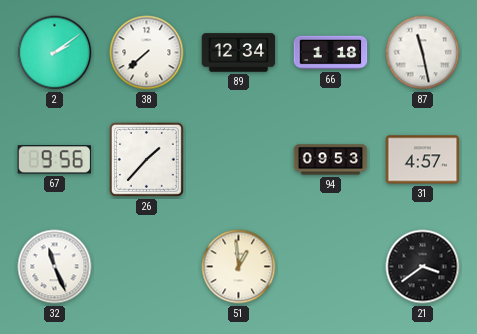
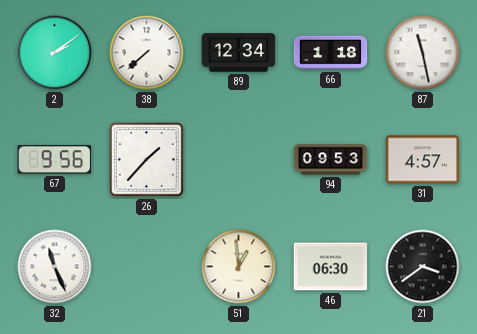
46: none -> 06:30 (331, 267)
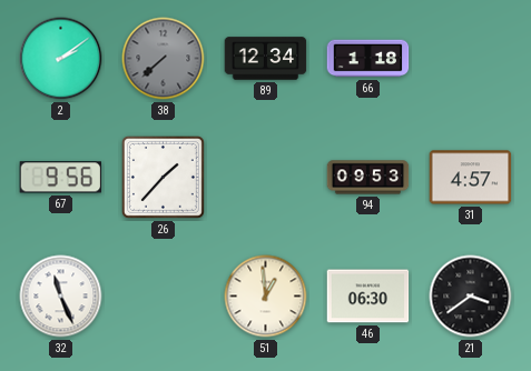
38 dial: white -> grey (164, 59)
87: 11:28 -> none (423, 53)
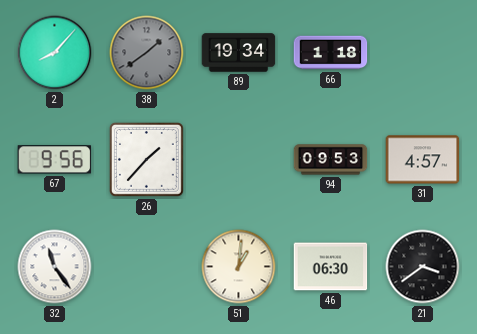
2: 2:09 -> 8:07 (55, 53)
38: 7:38 -> 1:39 (147, 53)
89: 12:34 -> 19:34 (239, 53)
32: 11:26 -> 11:24 (55, 267)
51: 12:59 -> 1:01 (239, 267)
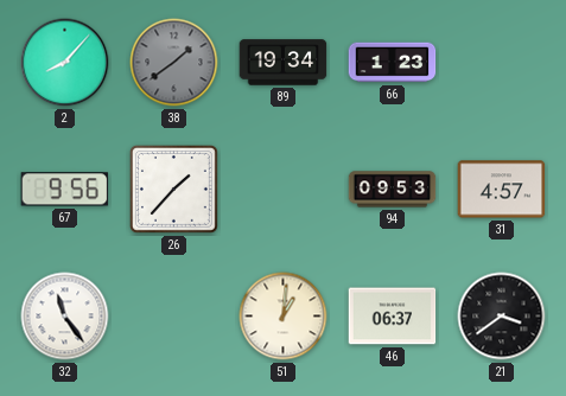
66: 1:18 -> 1:23 (393, 63)
46: 06:30 -> 06:37 (393, 317)
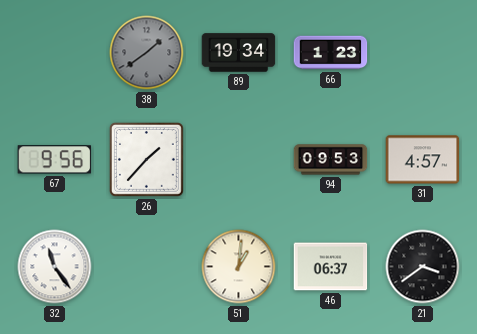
2: 8:07 -> none (65, 63)
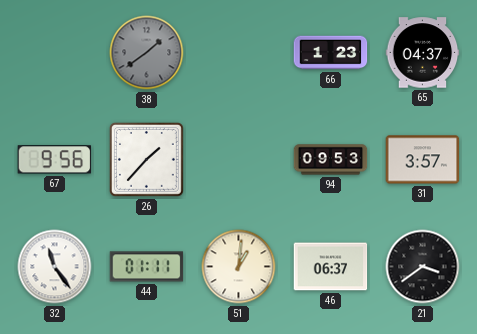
89: 19:34 -> none (239, 53)
65: none -> 04:37 (423, 53)
31: 4:57 -> 3:57 (423, 160)
44: none -> 01:11 (147, 267)
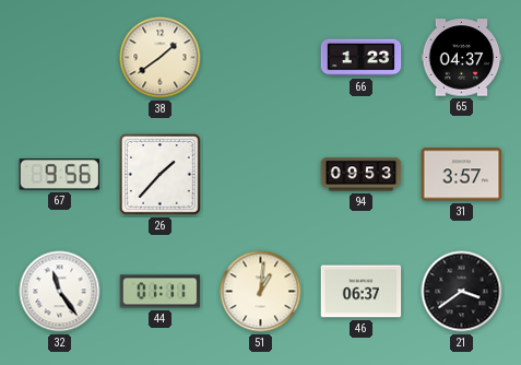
38 dial: grey -> cream (161, 58)
